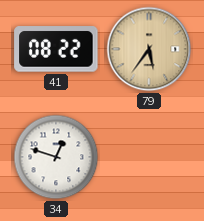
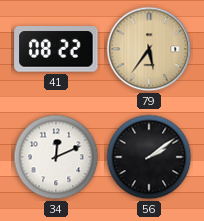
34: 12:48 -> 12:11 (56, 157)
56: none -> 2:09 (149, 157)
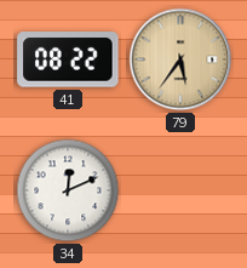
56: 2:09 -> none (149, 157)
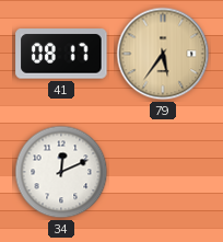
41: 08:22 -> 08:17 (61, 54)
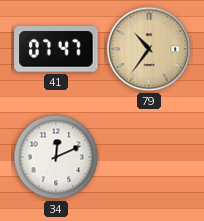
41: 08:17 -> 07:47 (56, 49)
79: 5:36 -> 10:36 (149, 49)
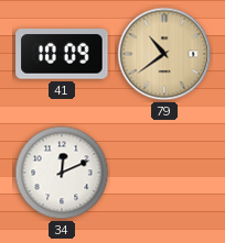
41: 07:47 -> 10:09 (62, 54)
79: 10:36 -> 10:39 (164, 54)
